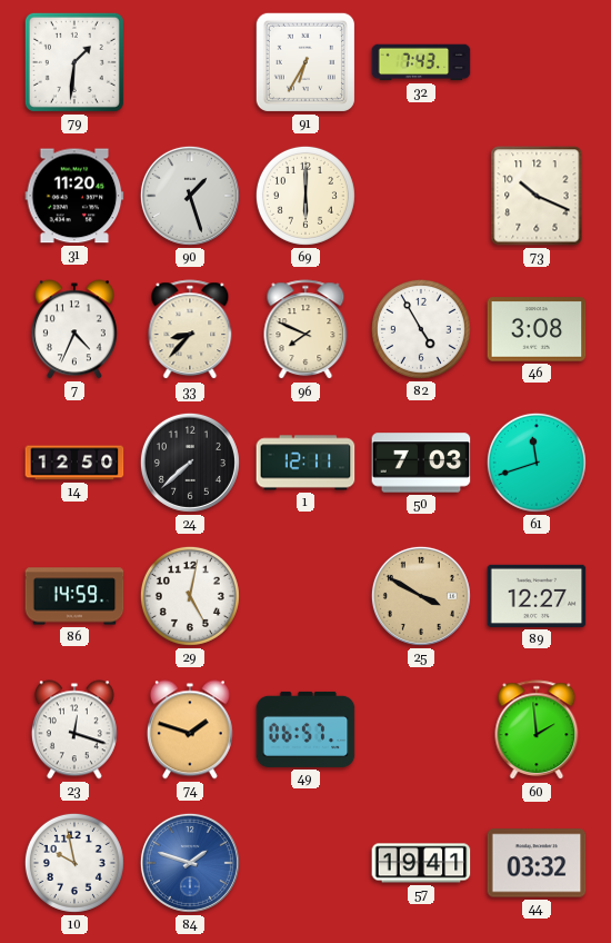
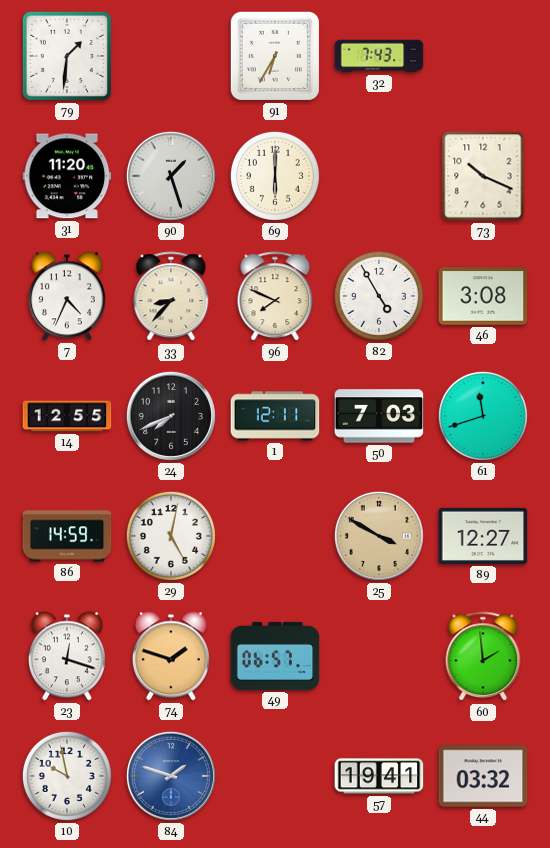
14: 12:50 -> 12:55 (67, 416)
24: 7:38 -> 7:41 (171, 416)
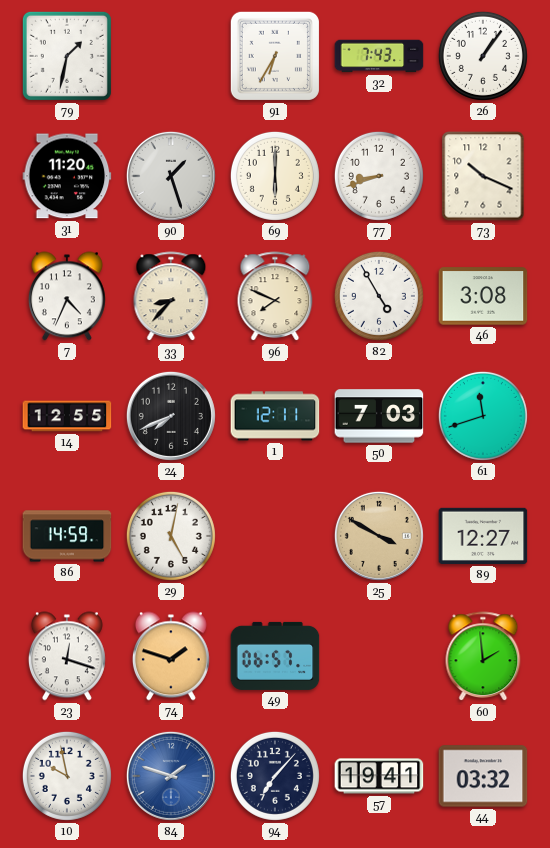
79: 1:31 -> 1:32 (67, 56)
26: none -> 1:06 (483, 56)
77: none -> 8:42 (379, 176)
94: none -> 7:07 (275, 776)
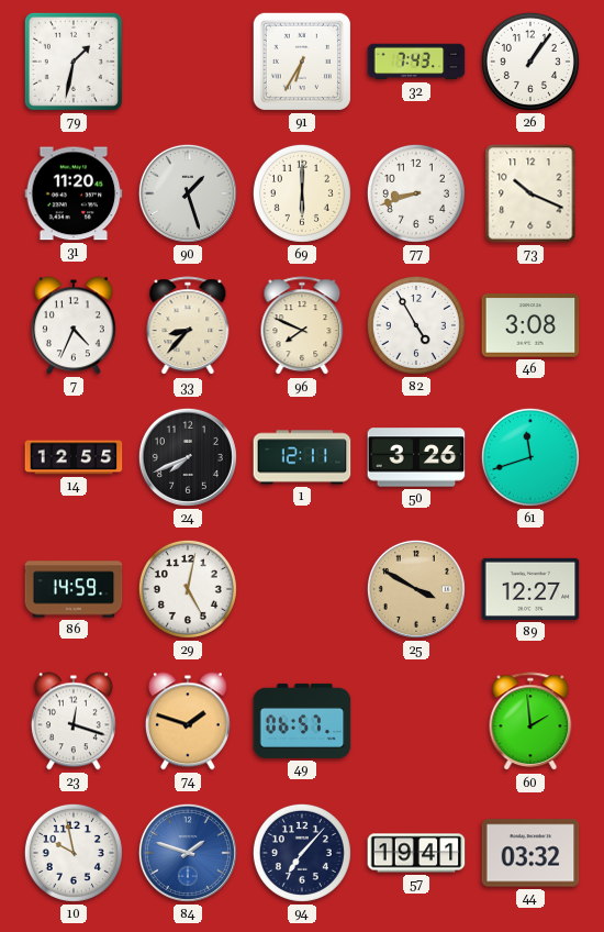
50: 7:03 -> 3:26 (416, 457)
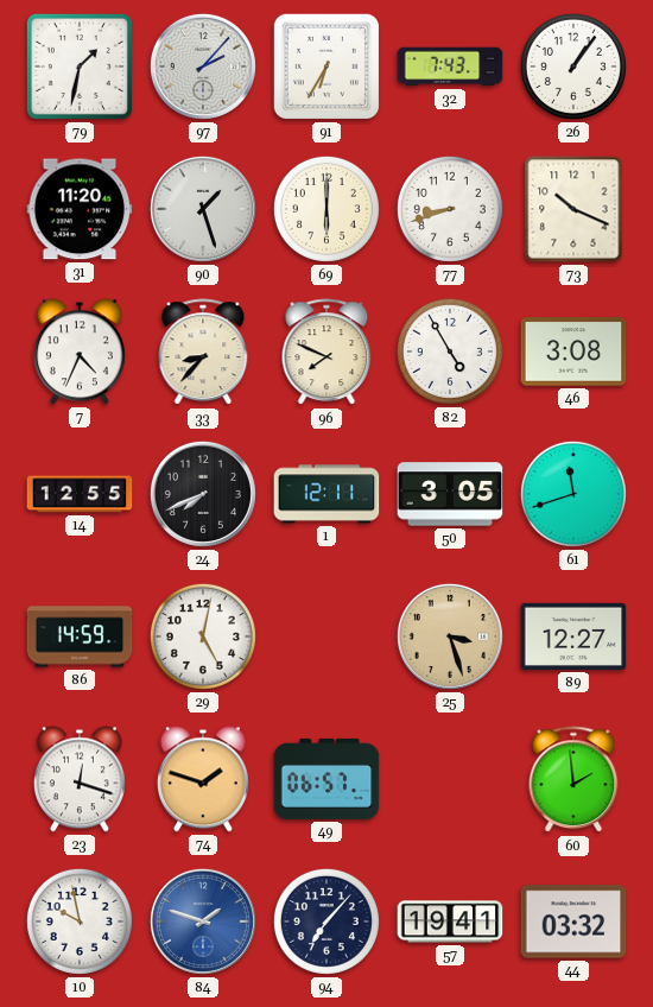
97: none -> 2:07 (203, 66)
50: 3:26 -> 3:05 (450, 494)
25: 3:50 -> 3:27 (450, 636)
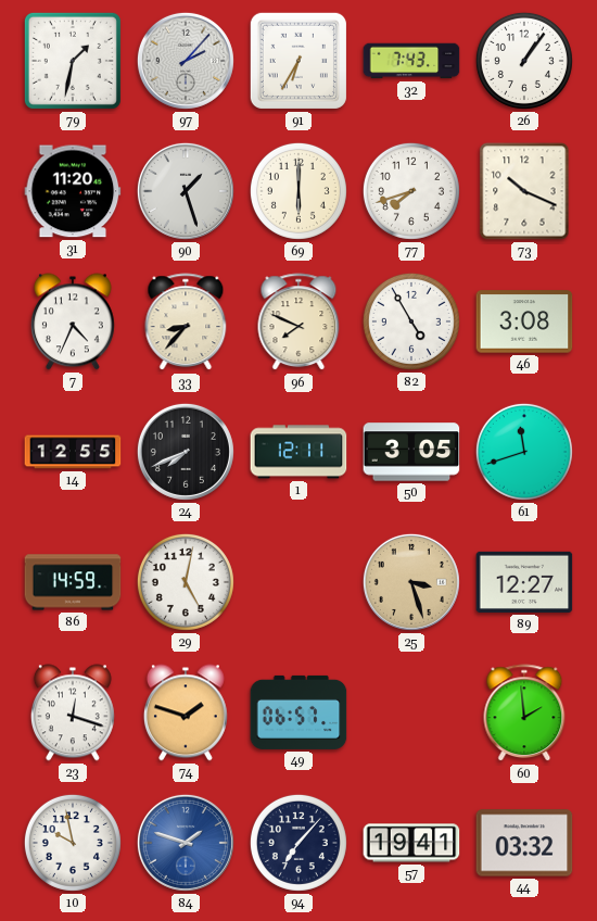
77: 8:42 -> 7:42 (411, 191)
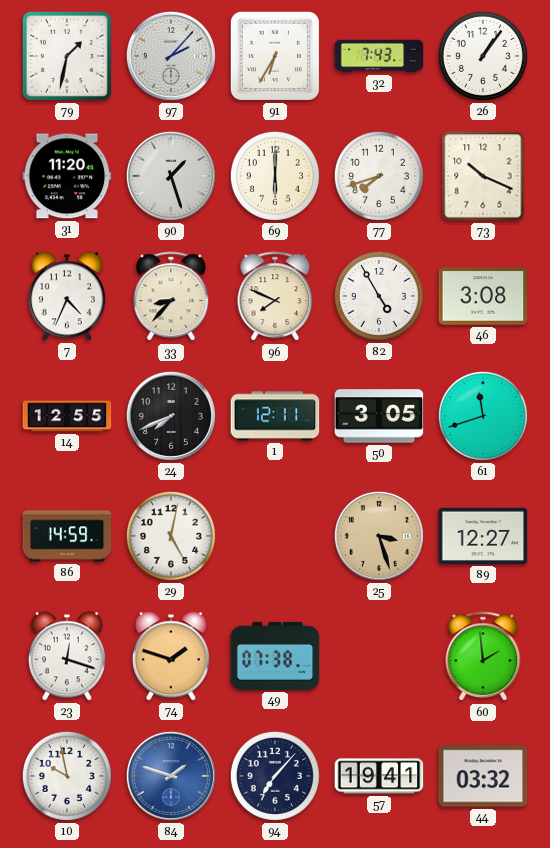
49: 06:57 -> 07:38 (275, 656)
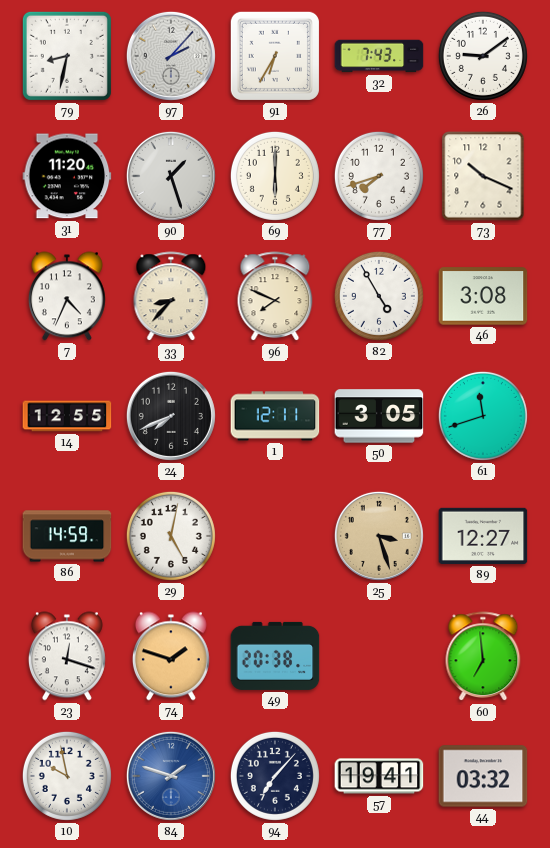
79: 1:32 -> 8:32 (67, 56)
26: 1:06 -> 9:09 (483, 56)
49: 07:38 -> 20:38 (275, 656)
60: 1:59 -> 6:59 (483, 657)
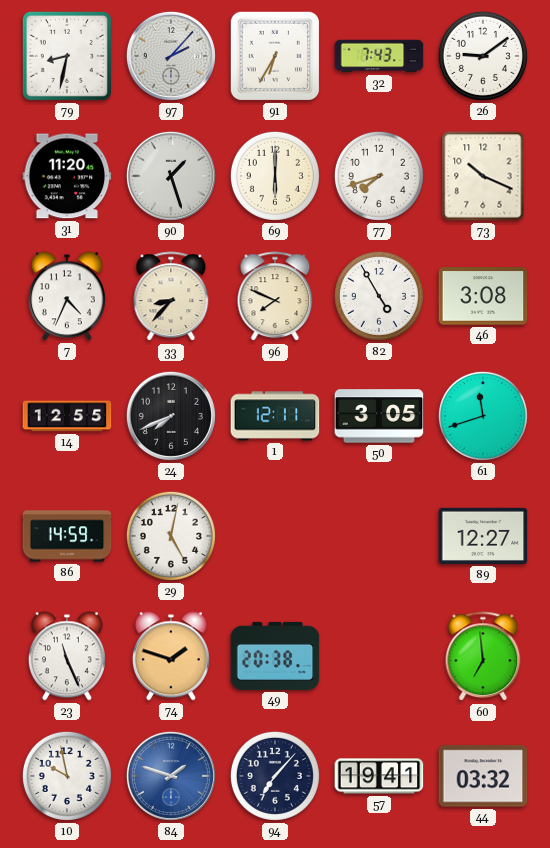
25: 3:27 -> none (379, 536)
23: 12:18 -> 11:26 (67, 656)
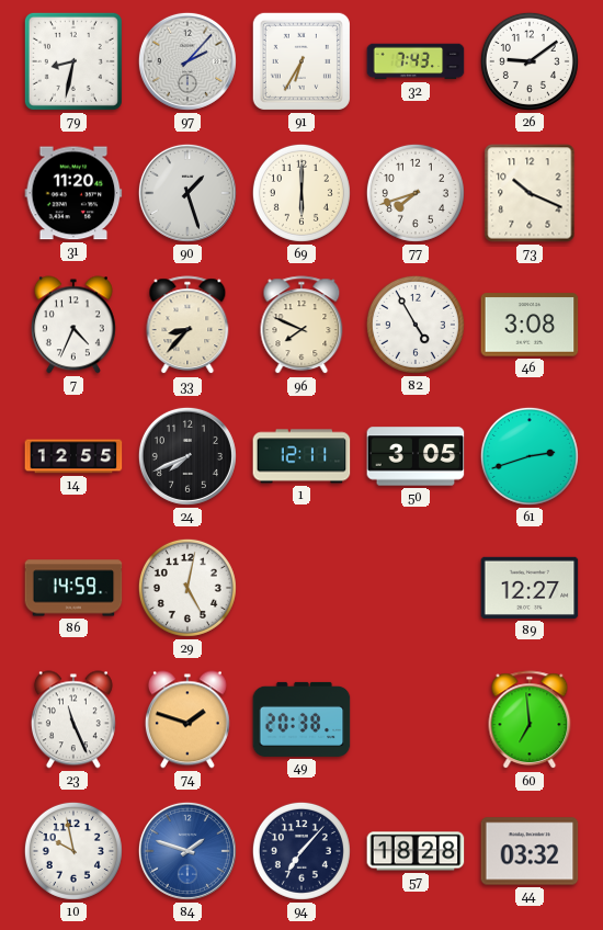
61: 11:42 -> 2:42 (530, 456)
57: 19:41 -> 18:28 (416, 851)
